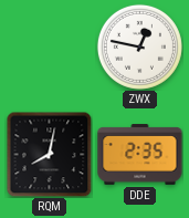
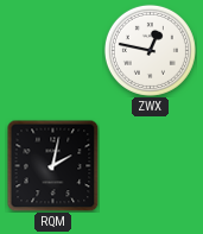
RQM: 8:02 -> 2:02 (52, 165)
DDE: 2:35 -> none (140, 155)
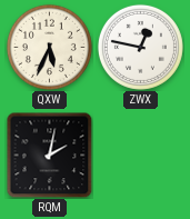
QXW: none -> 5:34 (49, 47)
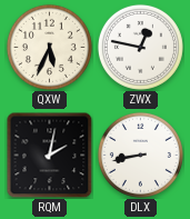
DLX: none -> 8:43 (140, 155)
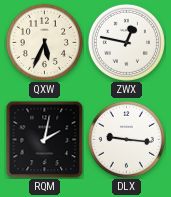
DLX: 8:43 -> 9:16 (126, 139)
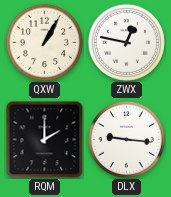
QXW: 5:34 -> 1:05 (44, 42)
RQM: 2:02 -> 2:00 (44, 139)
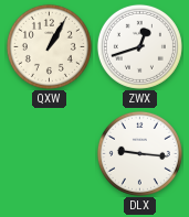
ZWX: 12:47 -> 12:42 (139, 46)
RQM: 2:00 -> none (44, 139)
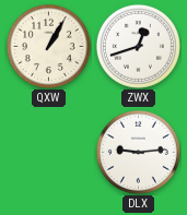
DLX: 9:16 -> 9:14 (138, 152)
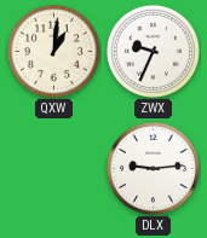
QXW: 1:05 -> 1:01 (53, 51)
ZWX: 12:42 -> 9:34 (153, 51)
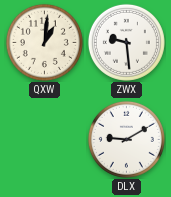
ZWX: 9:34 -> 9:29 (126, 42)
DLX: 9:14 -> 9:10 (126, 139)
